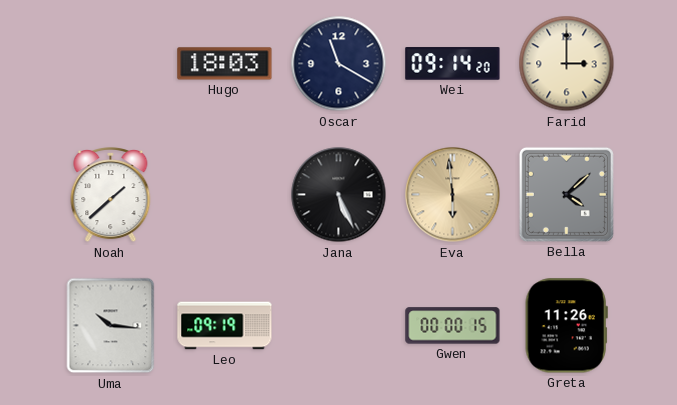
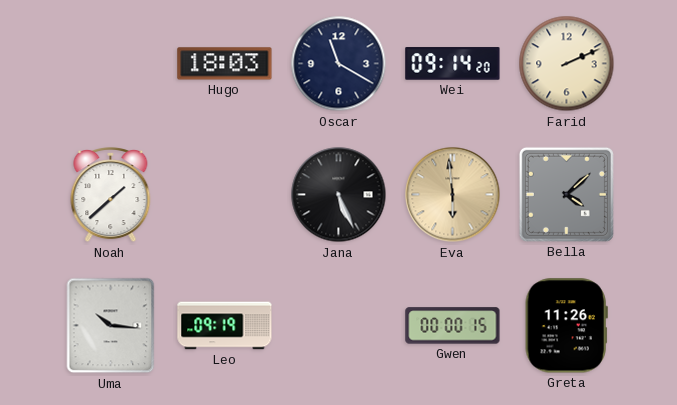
Farid: 3:00 -> 2:11 (567, 64)
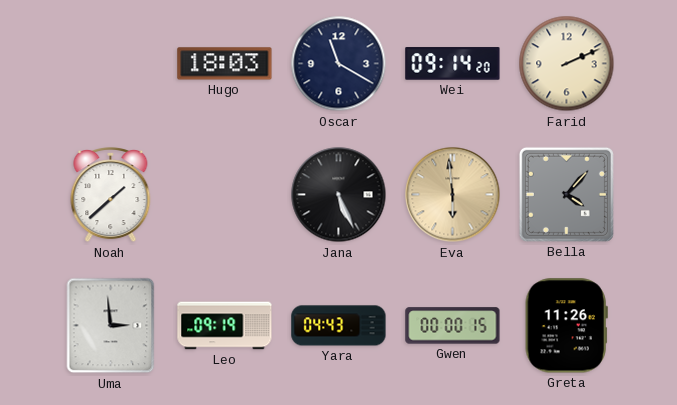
Bella: 4:08 -> 4:07 (566, 194)
Uma: 10:16 -> 2:59 (111, 326)
Yara: none -> 04:43 (339, 326)
